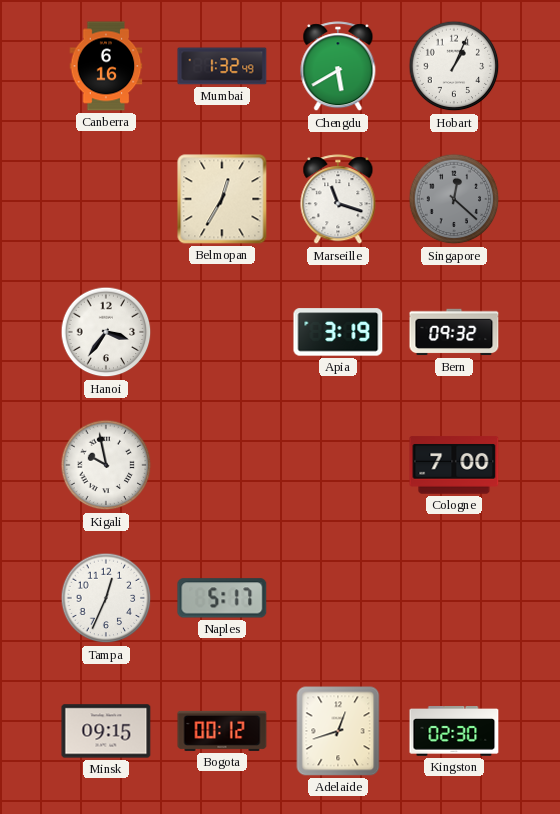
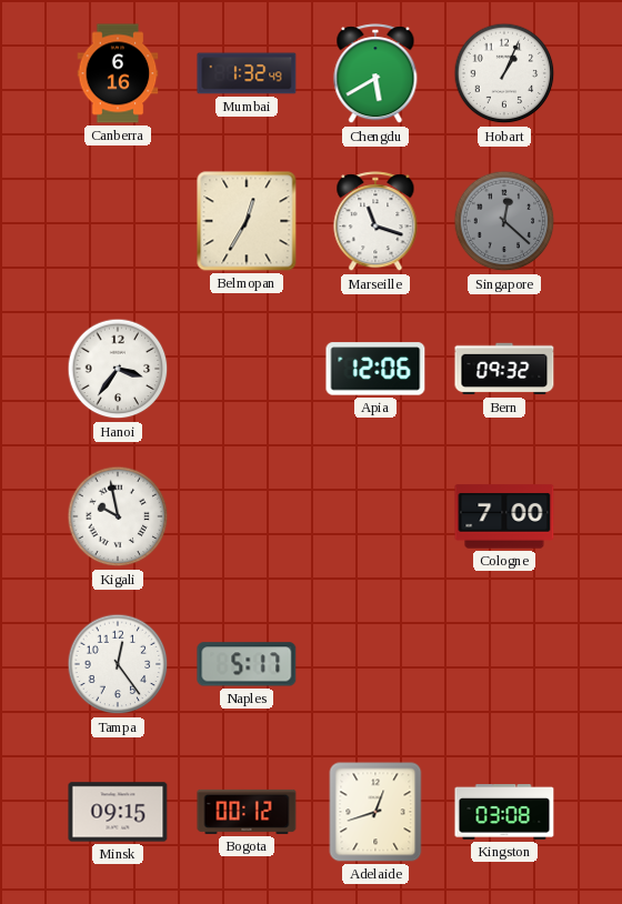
Apia: 3:19 -> 12:06 (375, 369)
Tampa: 12:34 -> 12:24 (118, 664)
Kingston: 02:30 -> 03:08 (504, 813)
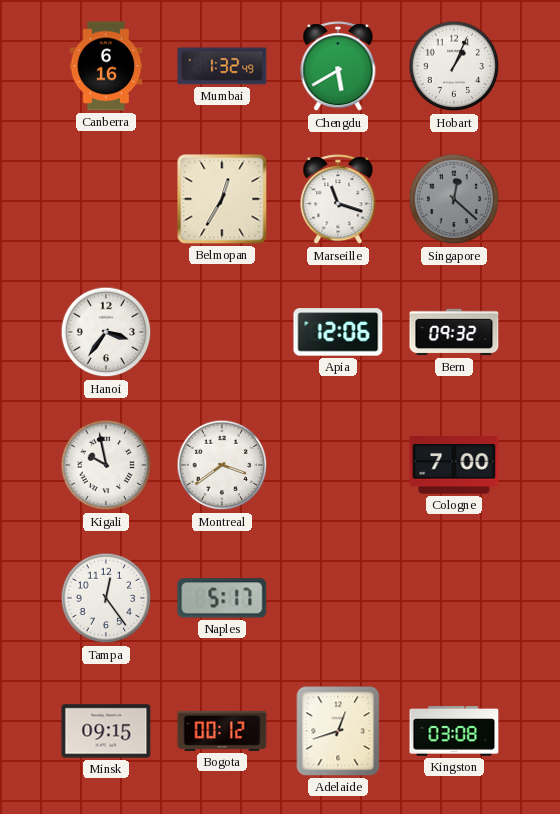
Montreal: none -> 3:39 (222, 465)
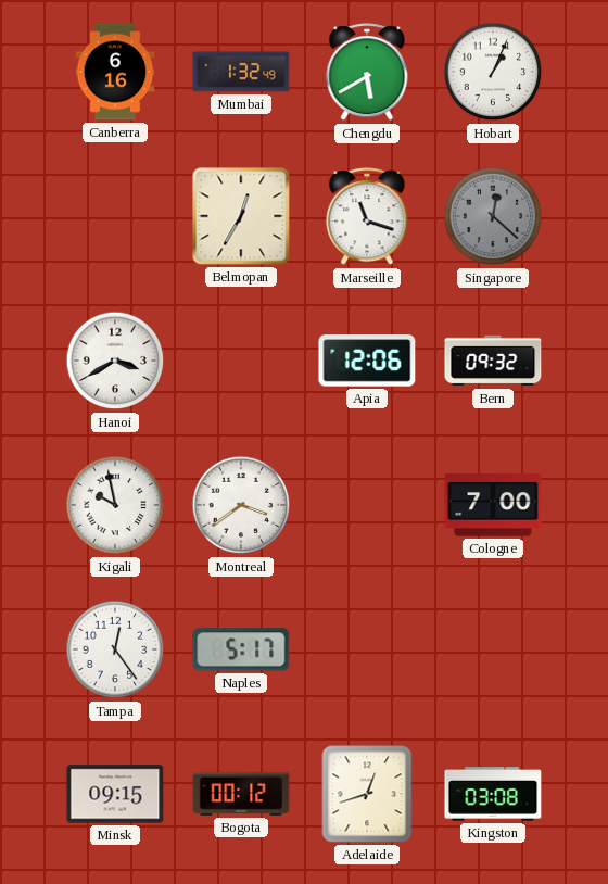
Hanoi: 3:36 -> 3:40 (115, 361)
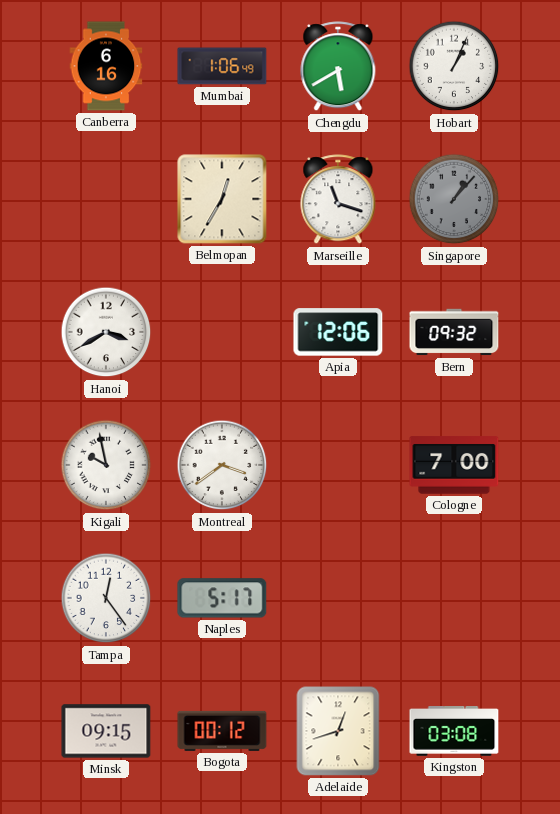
Mumbai: 1:32 -> 1:06 (222, 66)
Singapore: 12:22 -> 1:07 (454, 199)
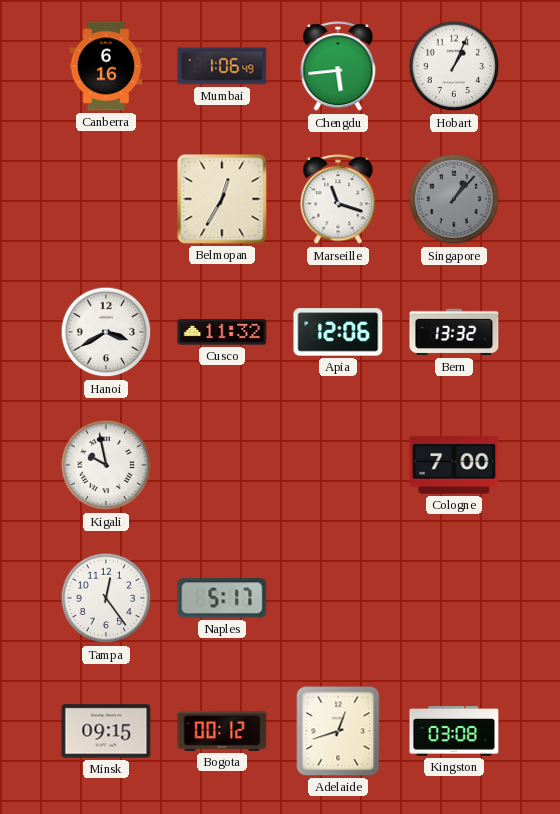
Chengdu: 5:40 -> 5:44 (338, 67)
Cusco: none -> 11:32 (222, 332)
Bern: 09:32 -> 13:32 (454, 332)
Montreal: 3:39 -> none (222, 465)
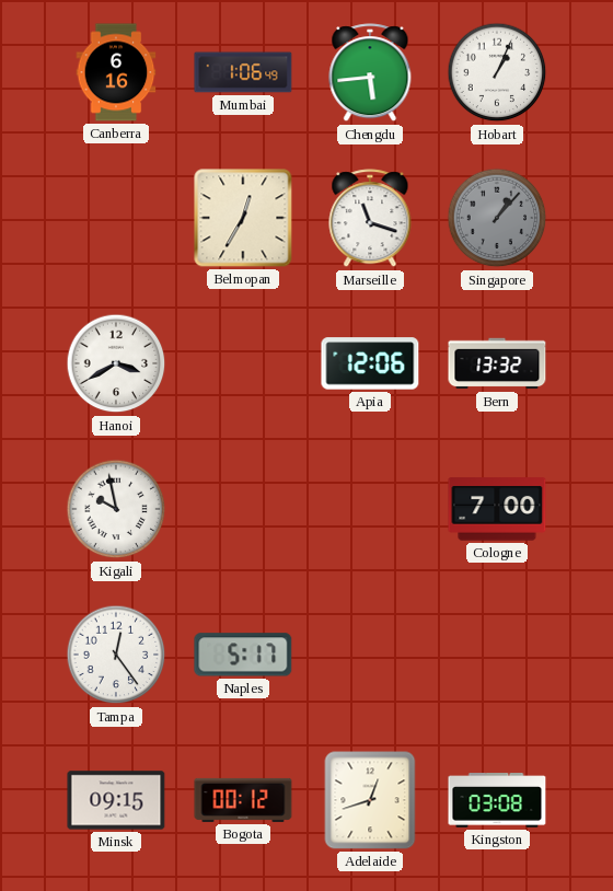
Cusco: 11:32 -> none (222, 332)
